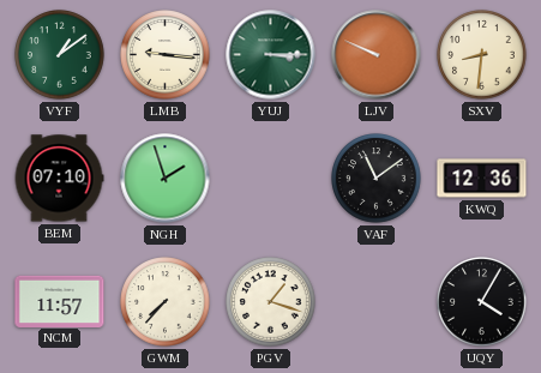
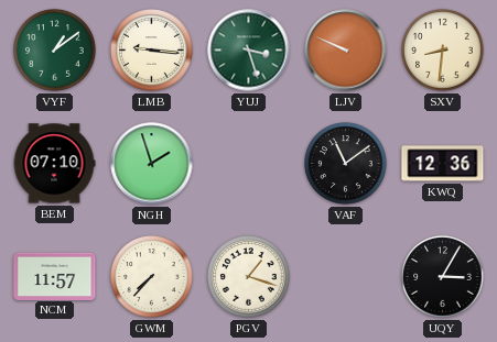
YUJ: 3:15 -> 3:27 (249, 51)
UQY: 4:05 -> 3:05 (443, 277)
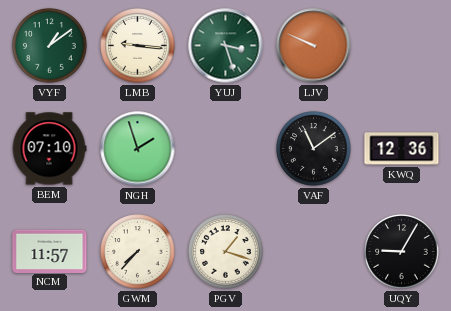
SXV: 8:31 -> none (443, 51)
UQY: 3:05 -> 9:05 (402, 252)
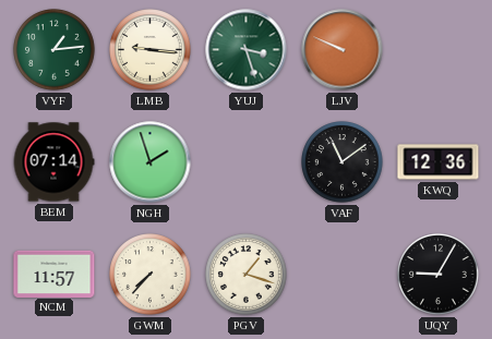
VYF: 1:09 -> 1:14 (55, 50)
BEM: 07:10 -> 07:14 (53, 162)
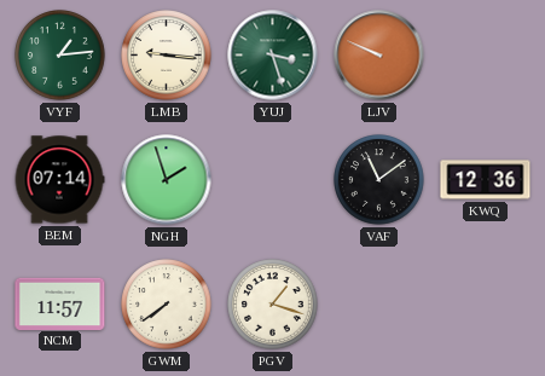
GWM: 7:37 -> 7:39 (167, 305)
UQY: 9:05 -> none (439, 275)
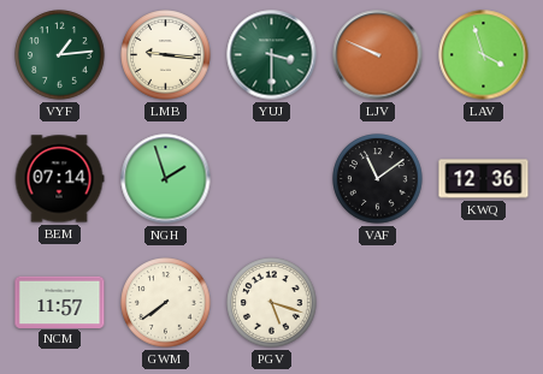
YUJ: 3:27 -> 3:30 (272, 55)
LAV: none -> 3:57 (484, 55)
PGV: 1:18 -> 5:18 (272, 303)
